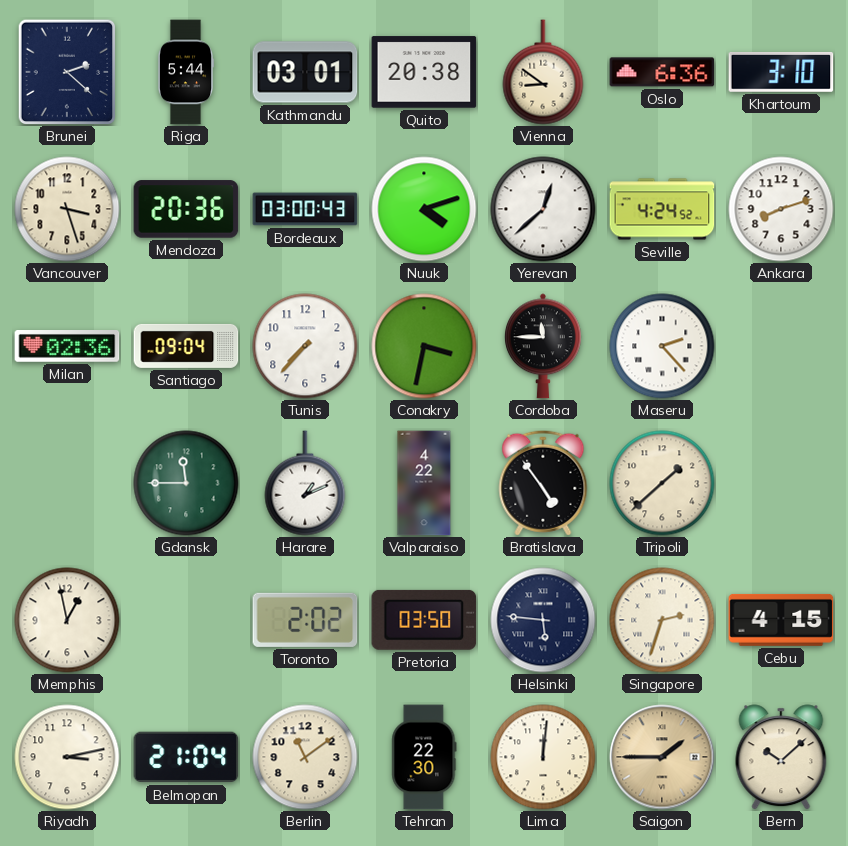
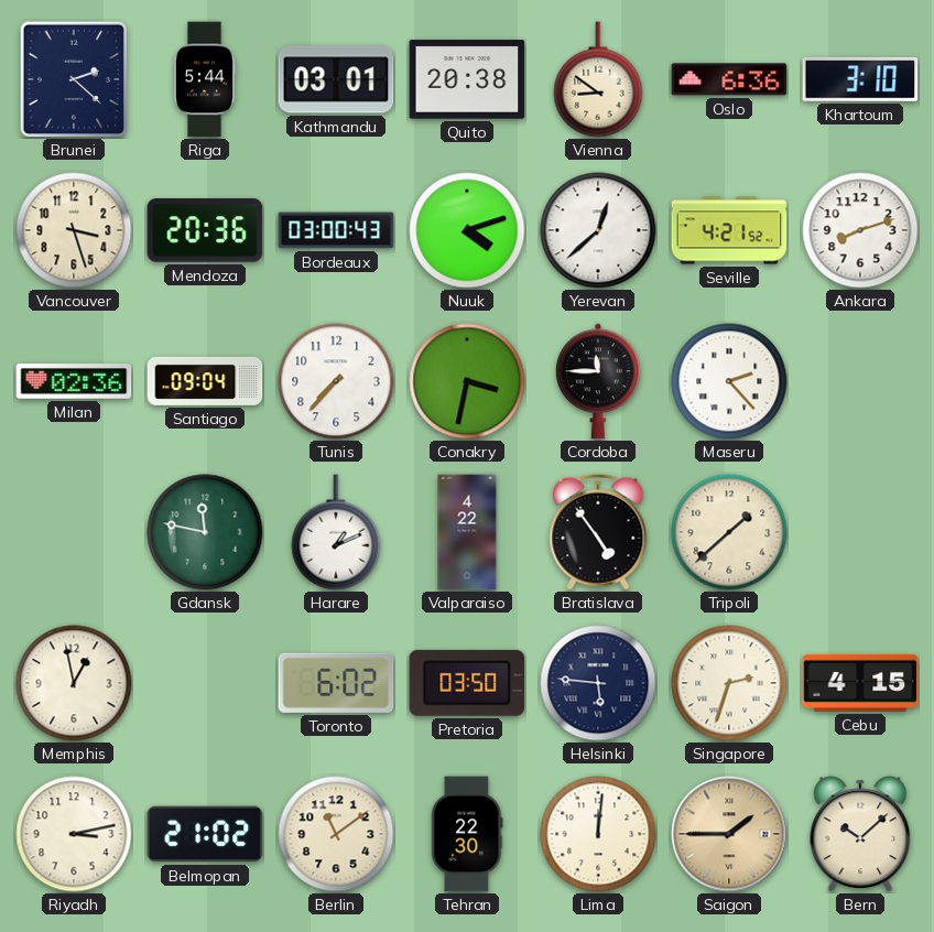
Seville: 4:24 -> 4:21 (729, 230)
Gdansk: 11:45 -> 11:47 (205, 532)
Toronto: 2:02 -> 6:02 (336, 683)
Belmopan: 21:04 -> 21:02 (205, 834)
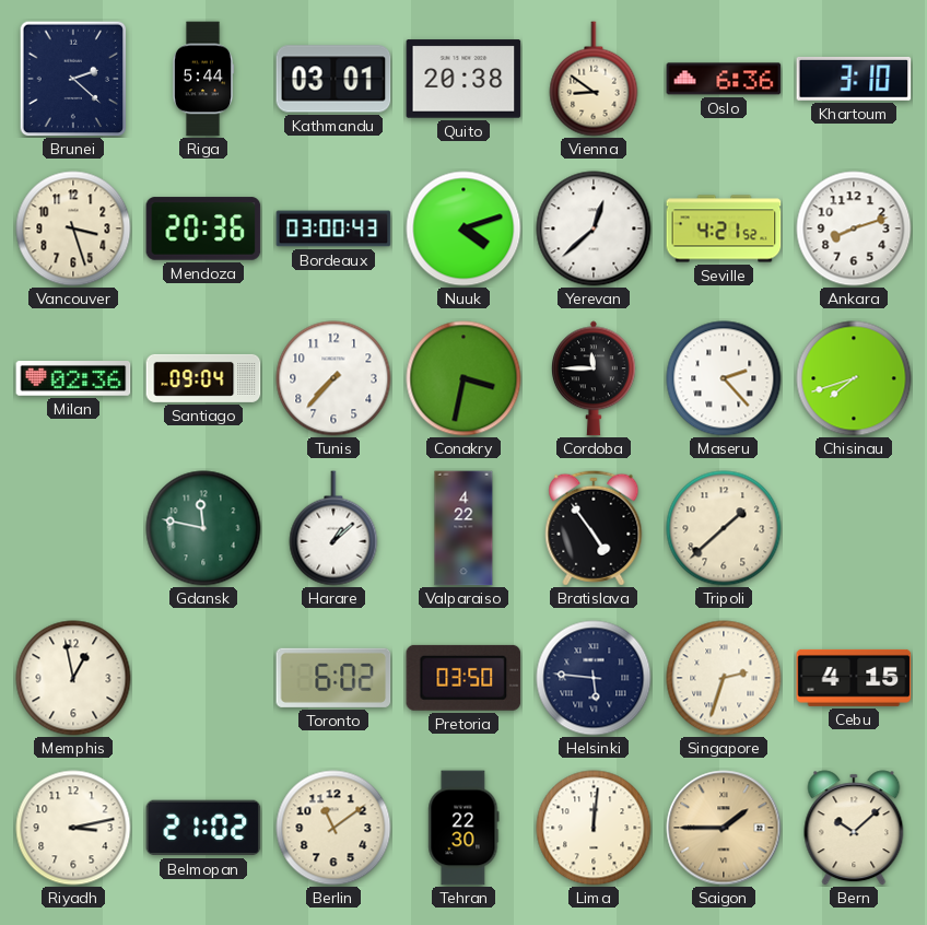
Chisinau: none -> 7:42 (854, 378)
Harare: 1:11 -> 1:08 (333, 528)
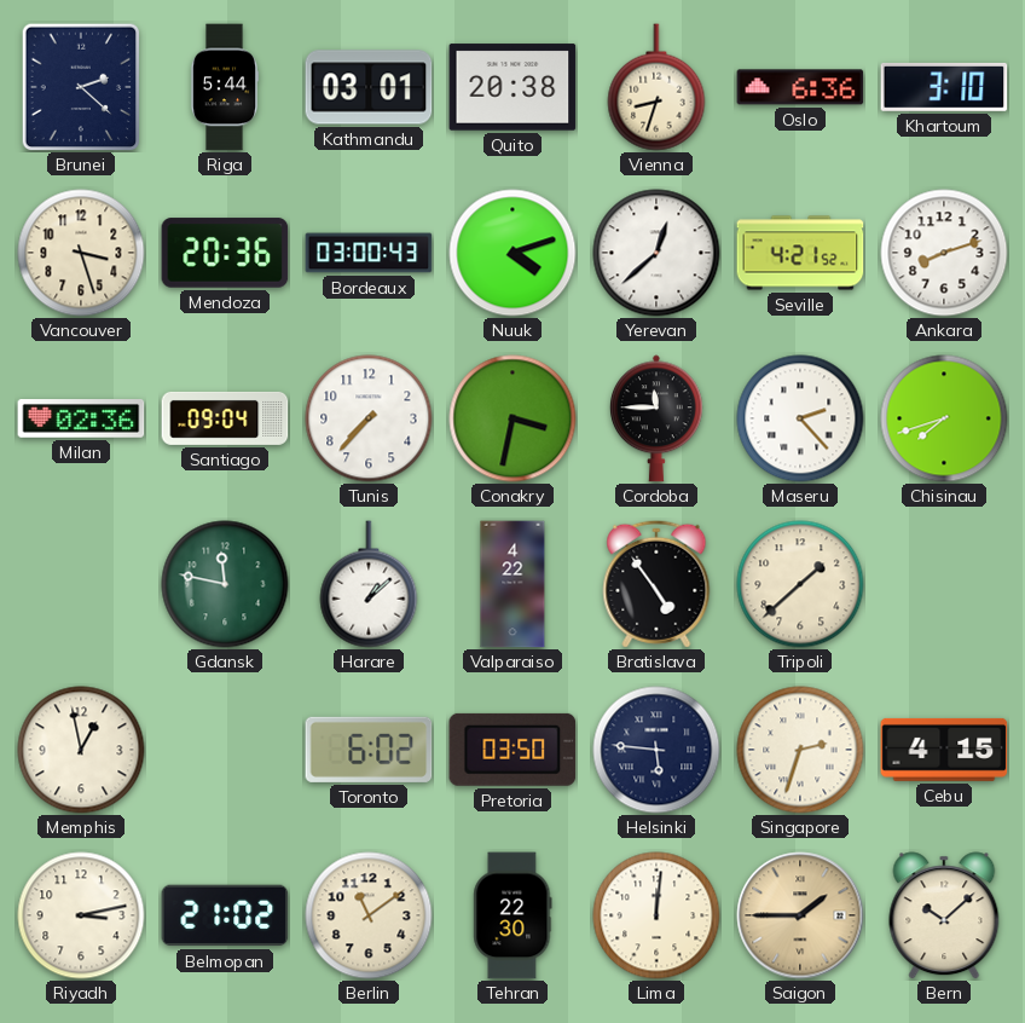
Vienna: 8:51 -> 8:33 (656, 87)
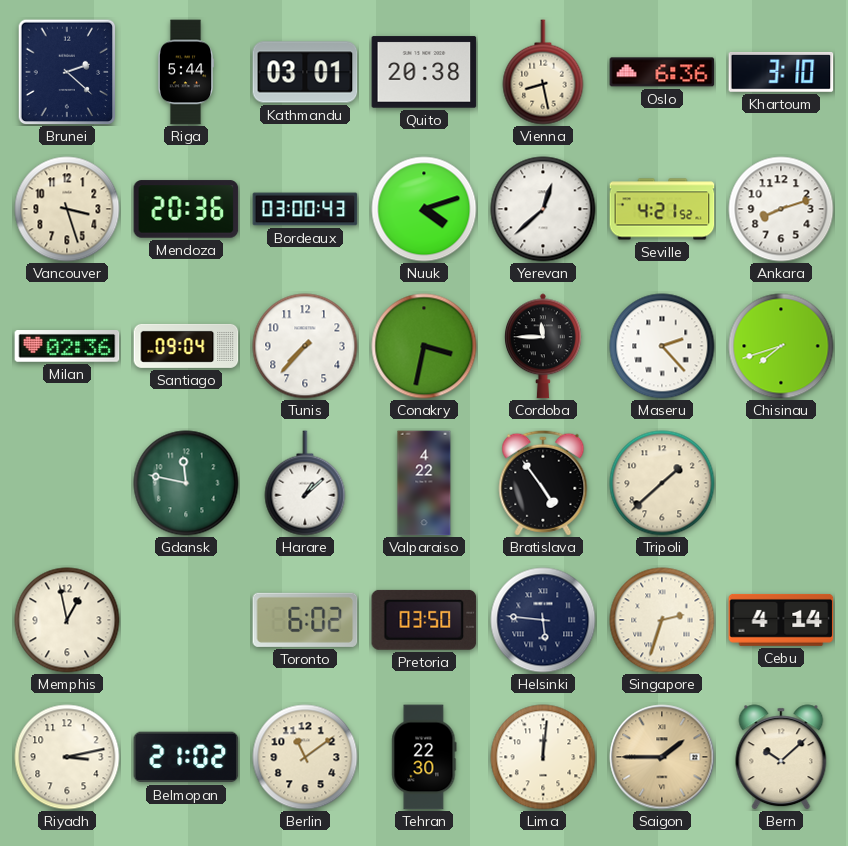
Vienna: 8:33 -> 8:28 (543, 72)
Cebu: 4:15 -> 4:14 (781, 620)
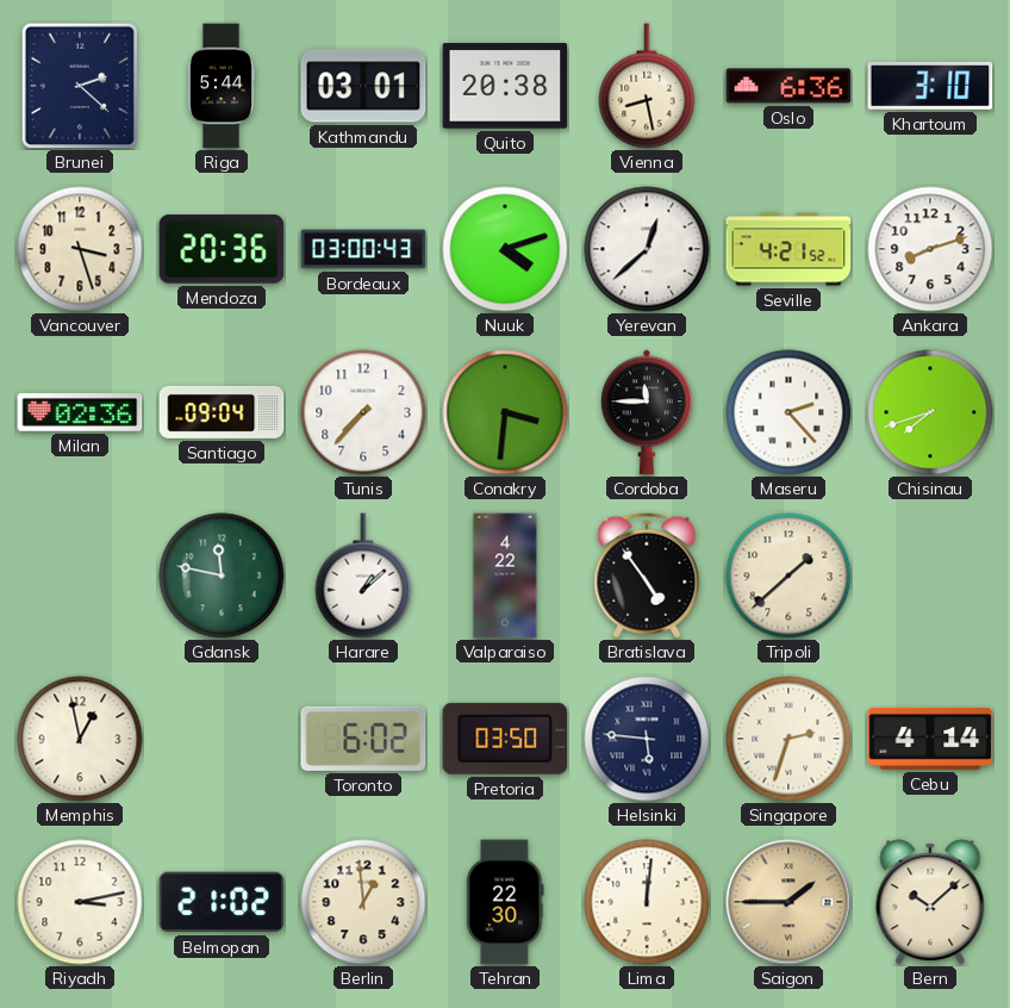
Conakry: 3:32 -> 3:31 (505, 412)
Berlin: 11:09 -> 12:59 (363, 902)
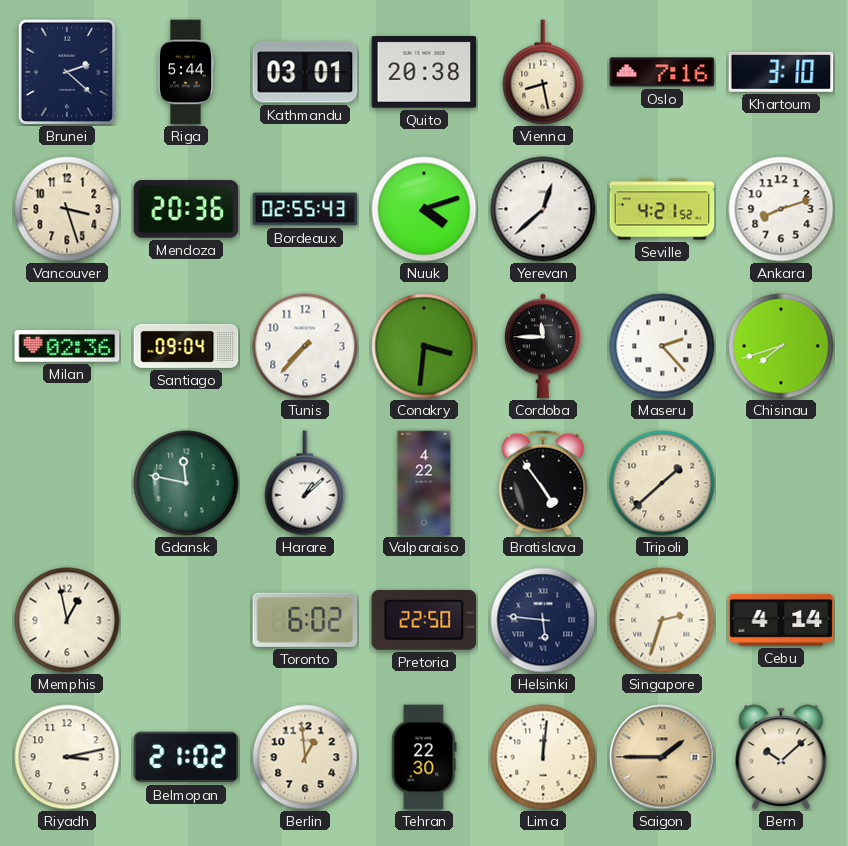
Oslo: 6:36 -> 7:16 (662, 72)
Bordeaux: 03:00 -> 02:55 (305, 209)
Pretoria: 03:50 -> 22:50 (424, 620)
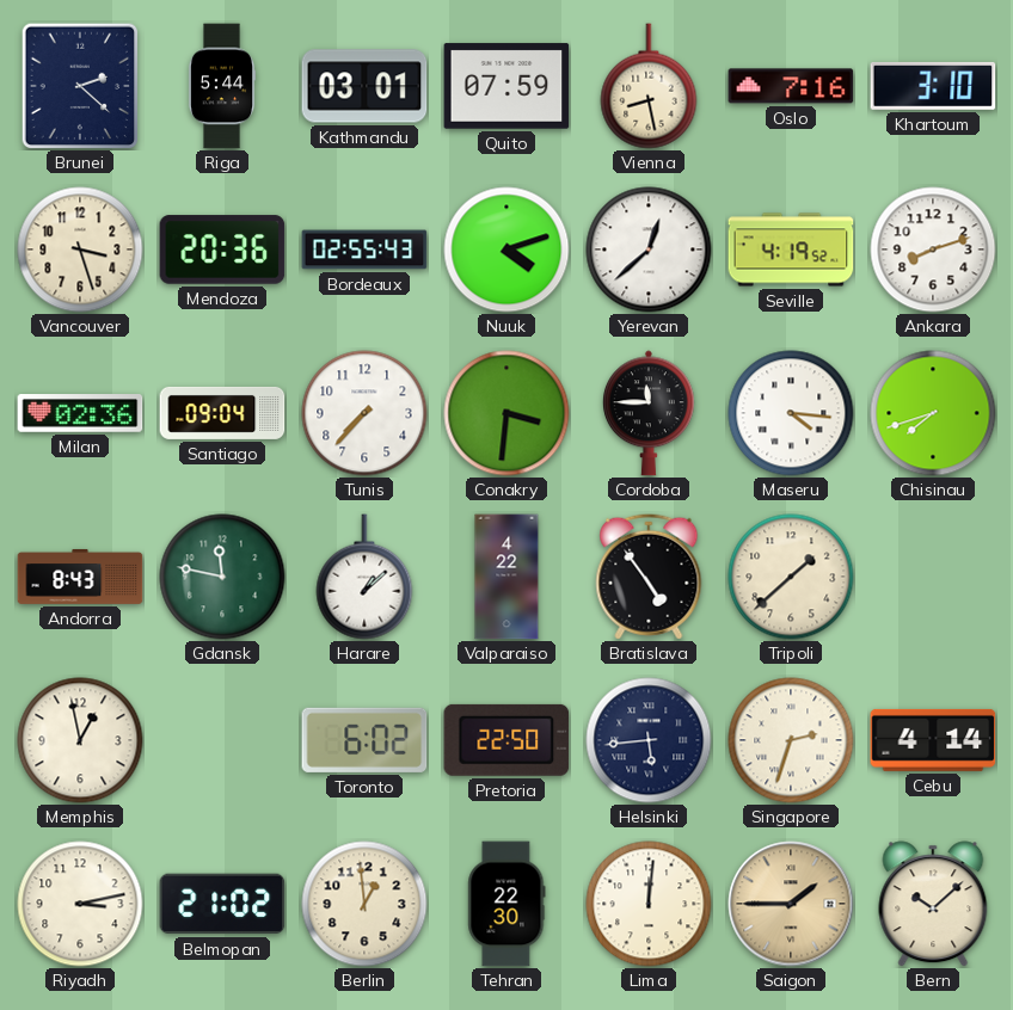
Quito: 20:38 -> 07:59 (506, 86)
Seville: 4:21 -> 4:19 (791, 250)
Maseru: 2:23 -> 4:16 (791, 413)
Andorra: none -> 8:43 (80, 577)
Helsinki: 5:46 -> 5:44 (649, 740)
